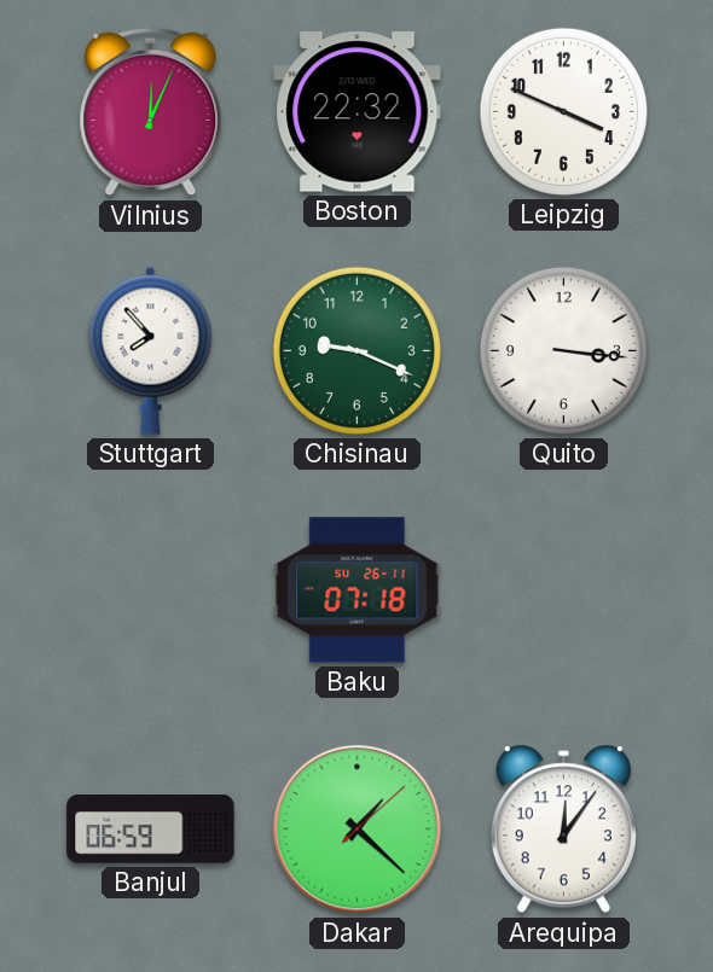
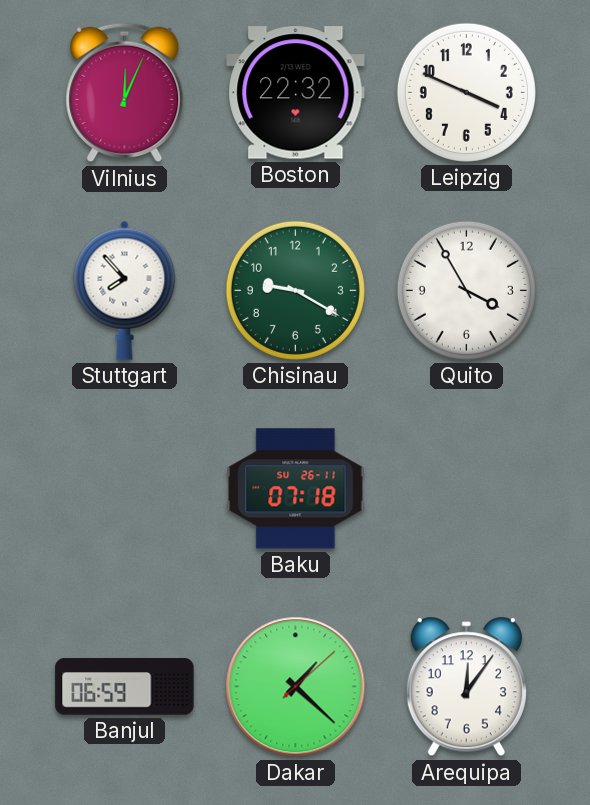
Chisinau: 9:19 -> 9:20 (295, 290)
Quito: 3:16 -> 3:55 (466, 290)
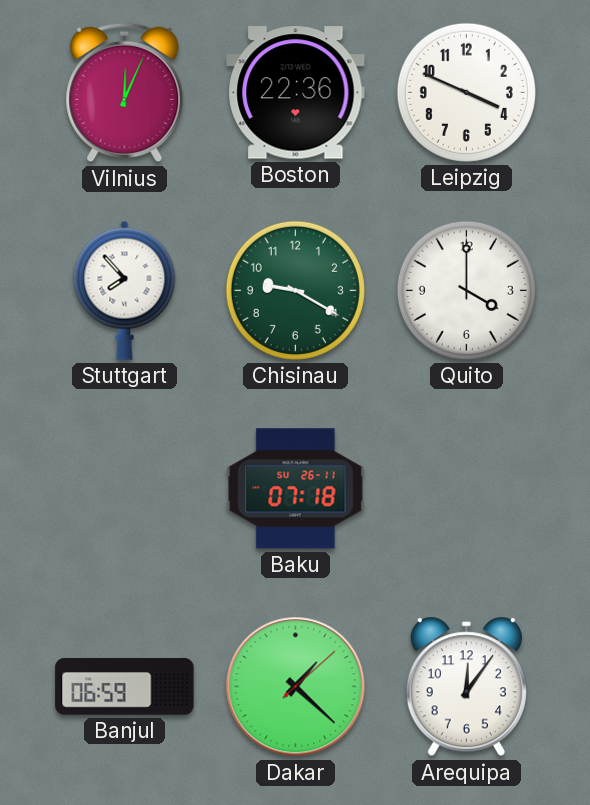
Boston: 22:32 -> 22:36 (296, 93)
Quito: 3:55 -> 4:00 (466, 290)
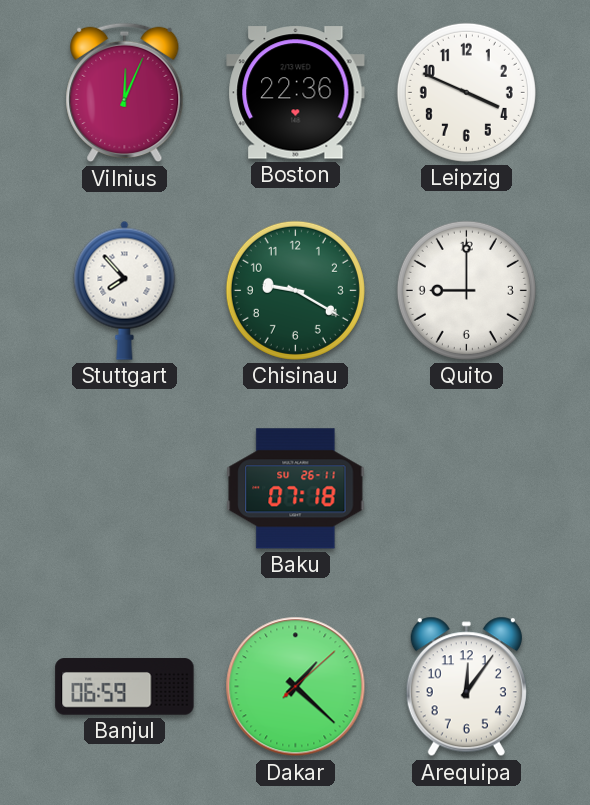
Quito: 4:00 -> 9:00 (466, 290)
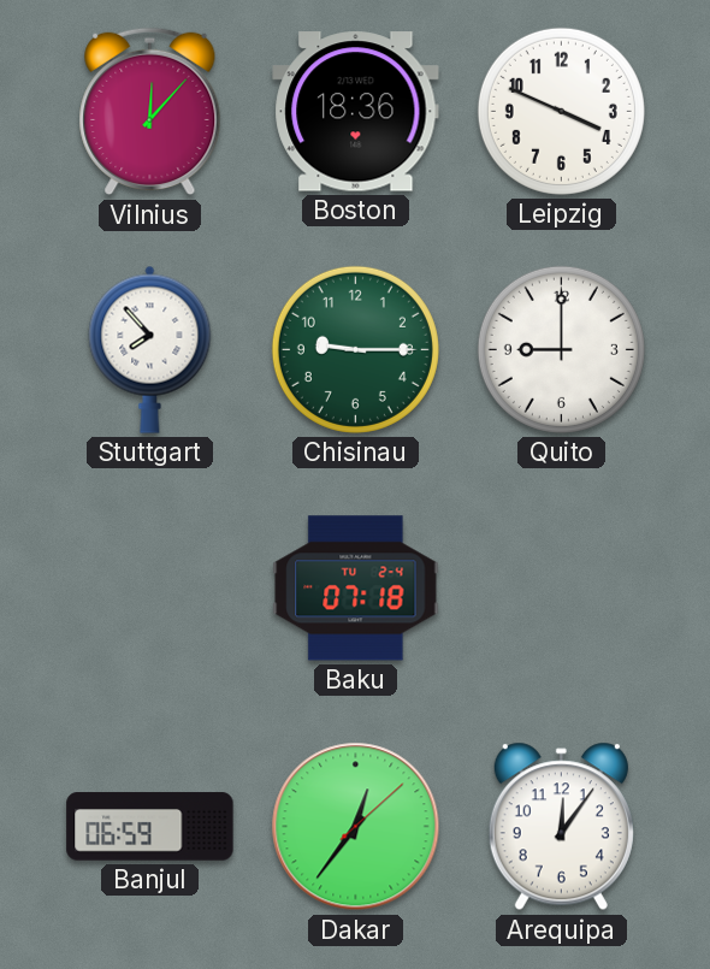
Vilnius: 12:04 -> 12:07 (150, 112)
Boston: 22:36 -> 18:36 (356, 112)
Chisinau: 9:20 -> 9:15 (355, 349)
Baku date: SU 26-11 -> TU 2-4 (356, 589)
Dakar: 1:22 -> 12:36 (356, 827)
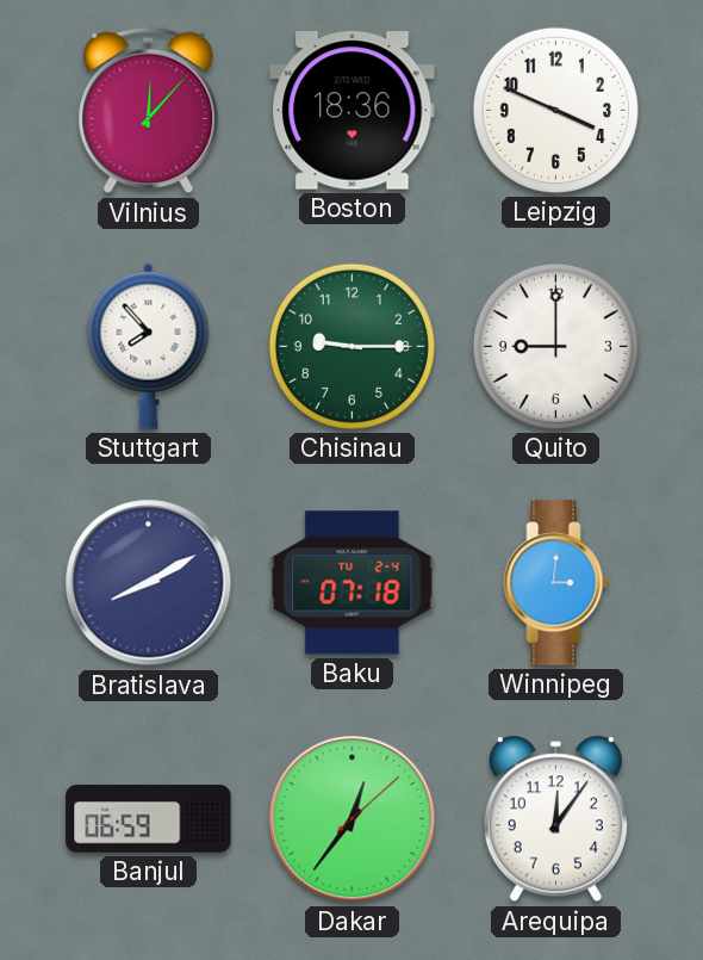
Bratislava: none -> 8:10 (149, 583)
Winnipeg: none -> 3:01 (556, 583)
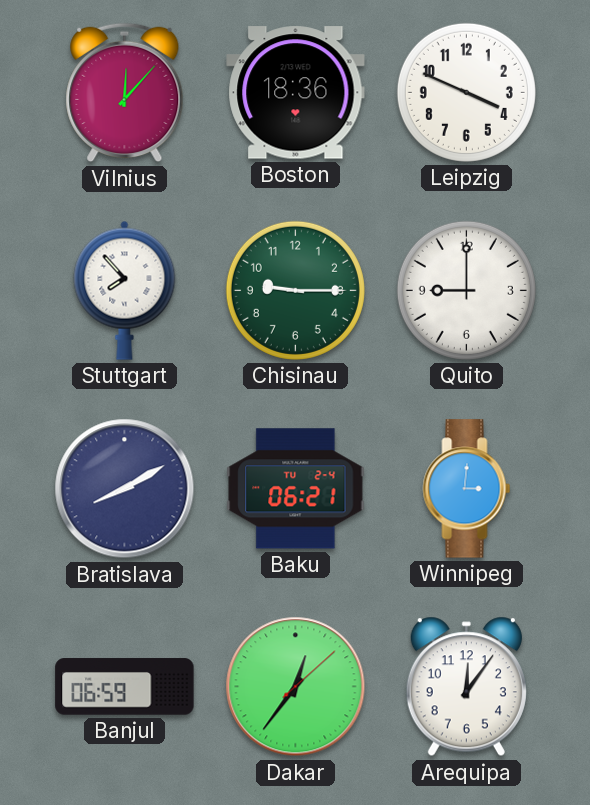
Baku: 07:18 -> 06:21 (296, 489)
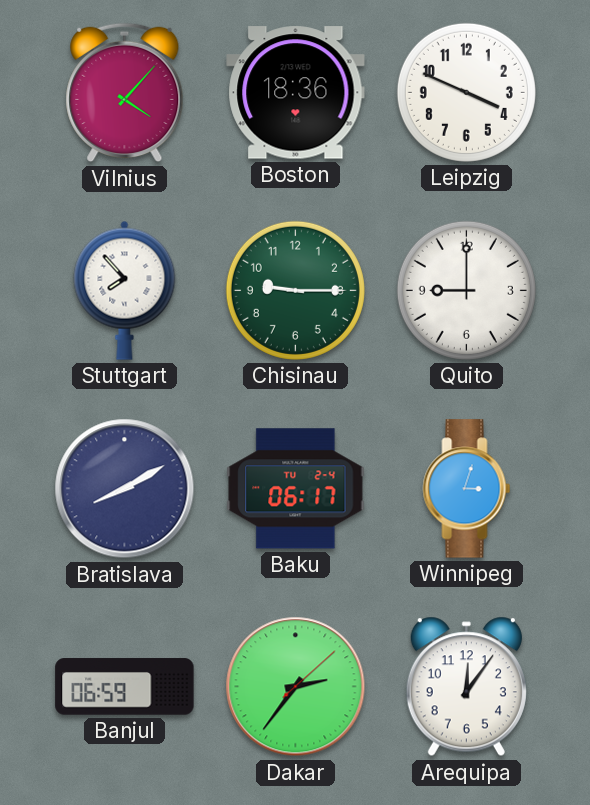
Vilnius: 12:07 -> 4:07 (125, 93)
Baku: 06:21 -> 06:17 (296, 489)
Winnipeg: 3:01 -> 3:03 (467, 489)
Dakar: 12:36 -> 2:36 (296, 687)
